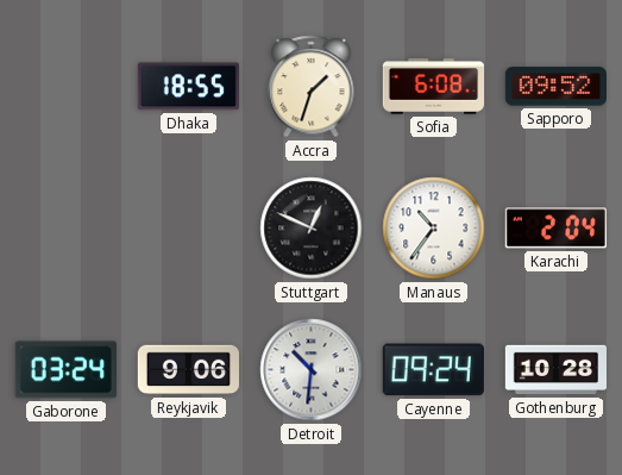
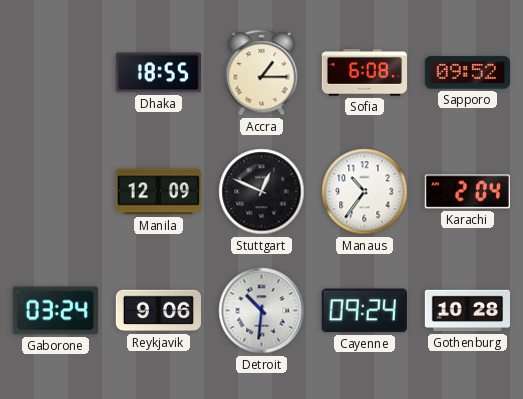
Accra: 1:33 -> 1:15 (262, 73)
Manila: none -> 12:09 (158, 192)
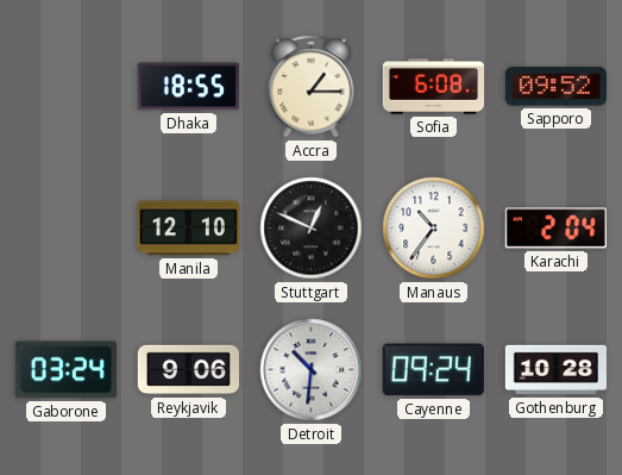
Manila: 12:09 -> 12:10 (188, 229)
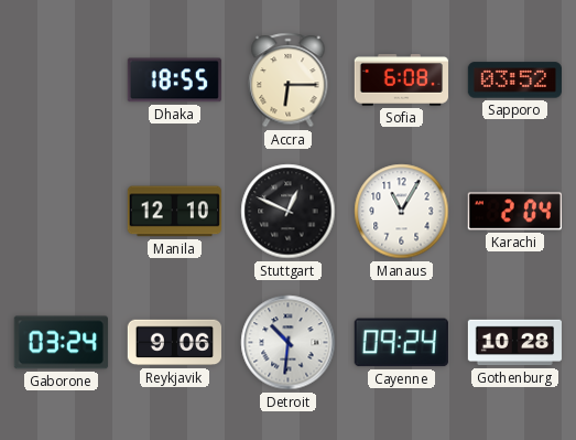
Accra: 1:15 -> 6:15 (289, 81)
Sapporo: 09:52 -> 03:52 (514, 81)
Manaus: 10:36 -> 11:05 (402, 212)
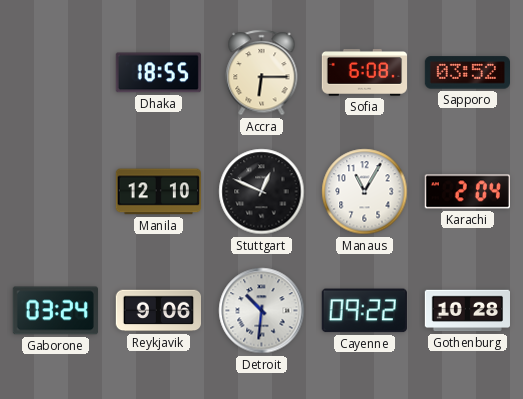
Cayenne: 09:24 -> 09:22 (364, 311)
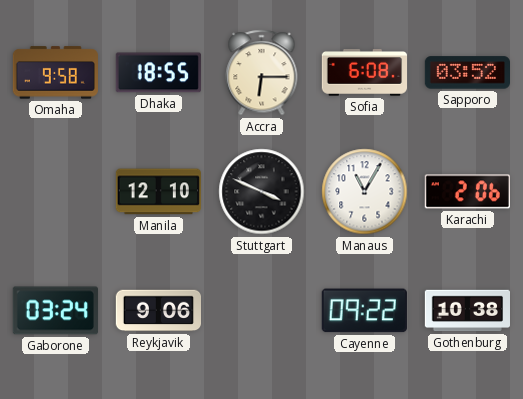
Omaha: none -> 9:58 (55, 73)
Stuttgart: 12:49 -> 3:49 (262, 192)
Karachi: 2:04 -> 2:06 (467, 192)
Detroit: 10:31 -> none (262, 311)
Gothenburg: 10:28 -> 10:38 (467, 311)
